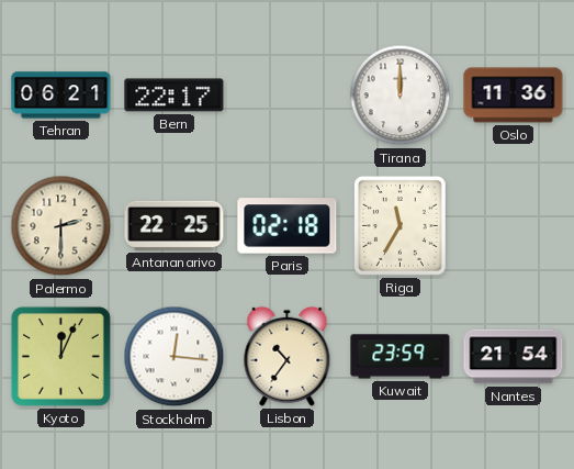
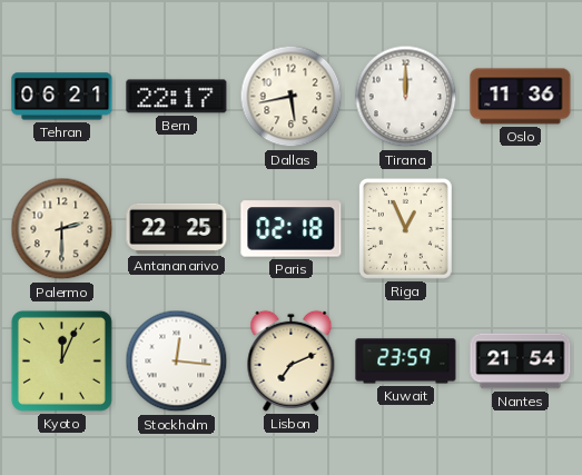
Dallas: none -> 5:43 (292, 97)
Riga: 11:35 -> 12:56 (405, 228)
Lisbon: 10:36 -> 7:11 (292, 360)
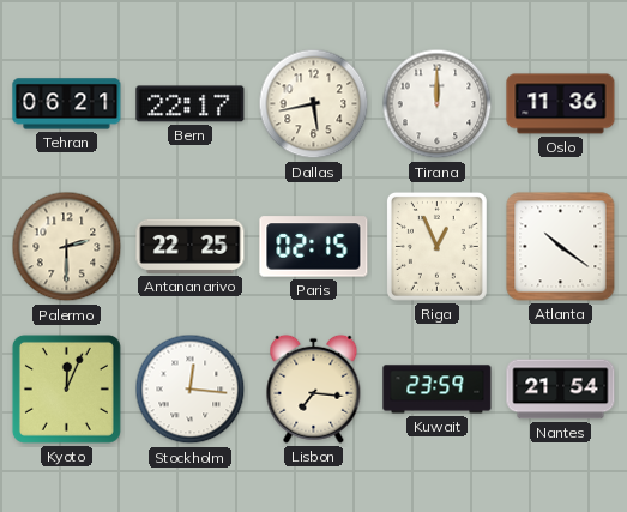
Paris: 02:18 -> 02:15 (314, 247)
Atlanta: none -> 10:21 (561, 247)
Lisbon: 7:11 -> 7:16 (314, 388)
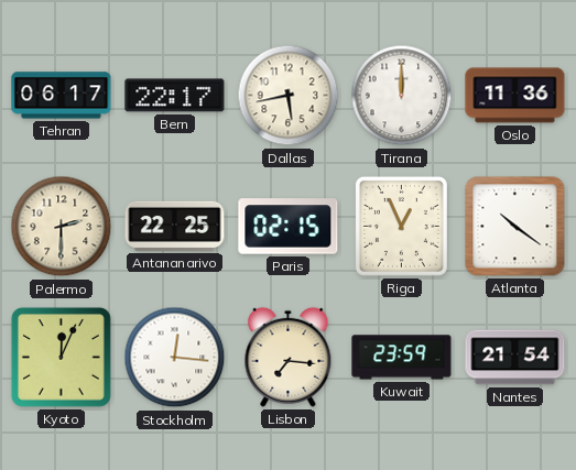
Tehran: 06:21 -> 06:17 (62, 96)
